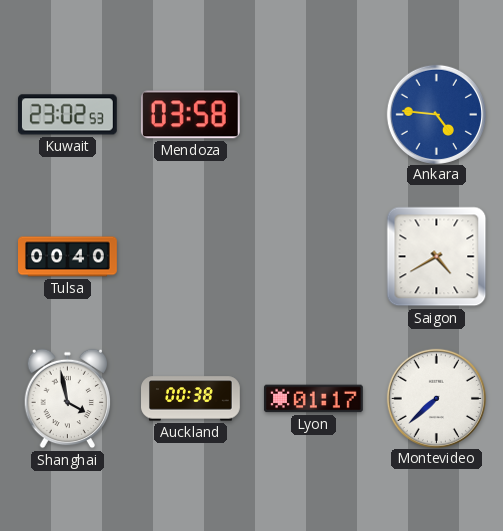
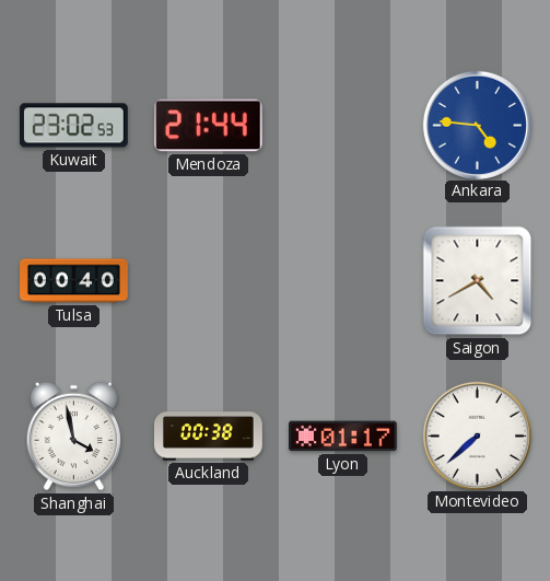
Mendoza: 03:58 -> 21:44 (208, 126)
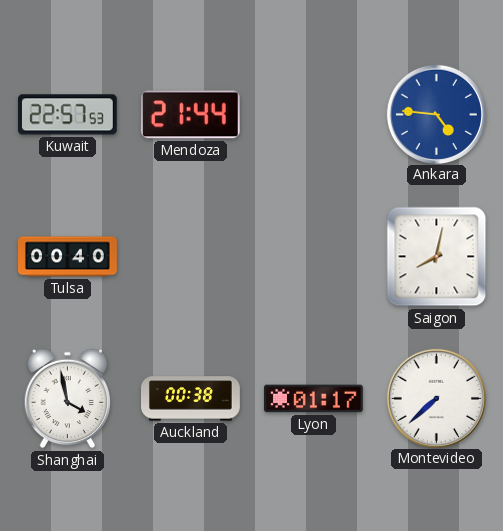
Kuwait: 23:02 -> 22:57 (67, 115)
Saigon: 4:40 -> 8:02 (437, 257)
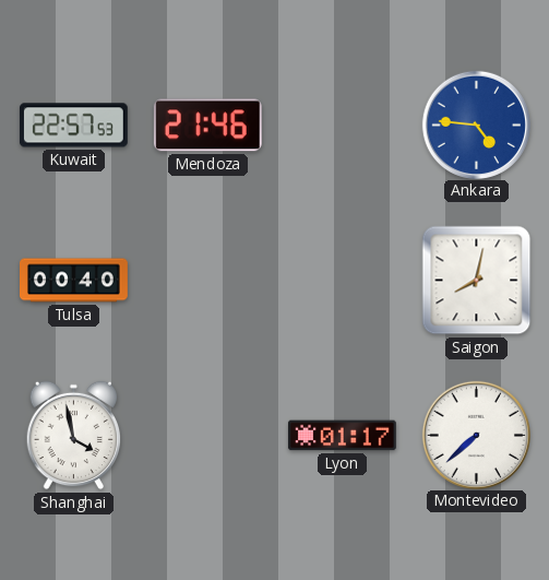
Mendoza: 21:44 -> 21:46 (207, 126)
Auckland: 00:38 -> none (191, 399)
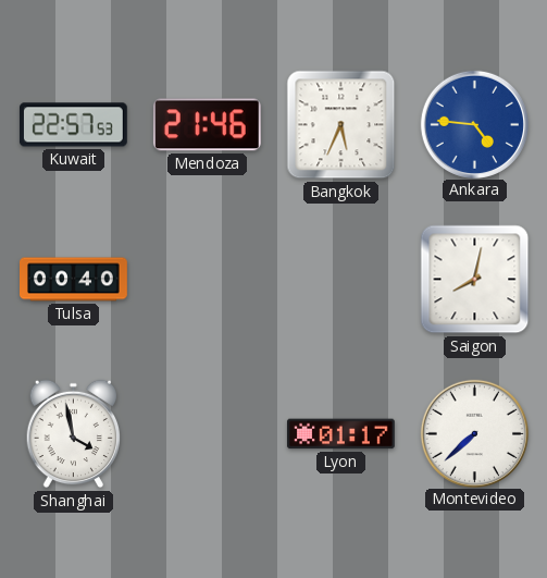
Bangkok: none -> 5:34 (341, 125)
